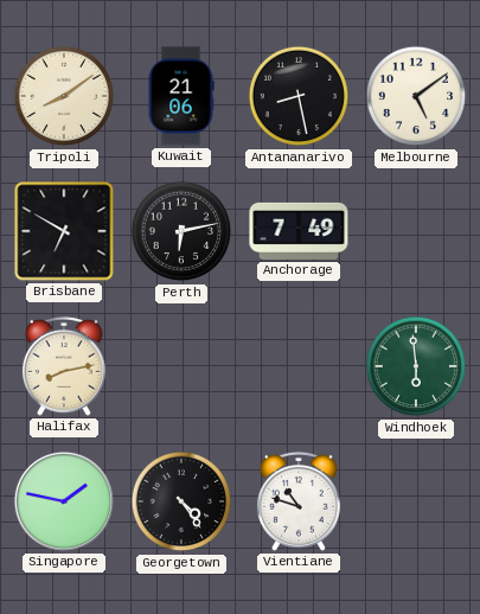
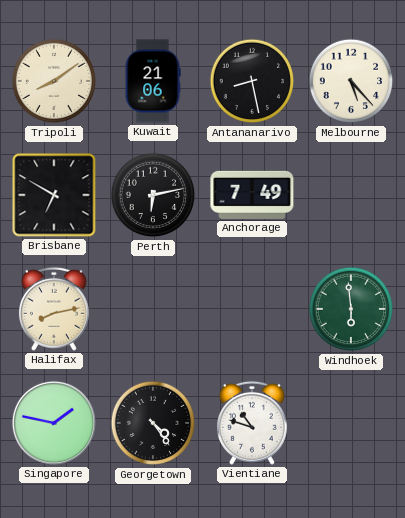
Melbourne: 5:09 -> 5:23 (351, 81)
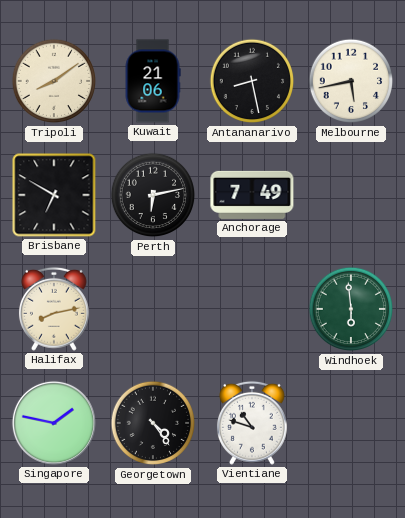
Melbourne: 5:23 -> 5:43 (351, 81)
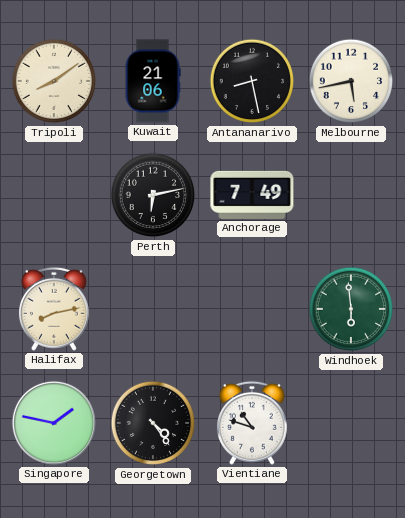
Brisbane: 6:50 -> none (54, 195)
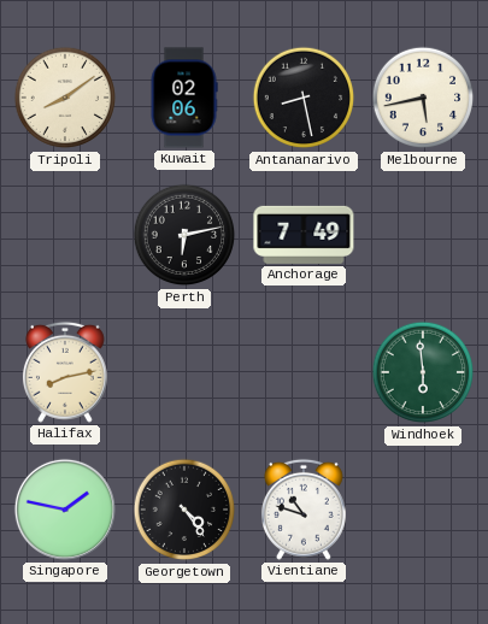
Kuwait: 21:06 -> 02:06 (184, 98)
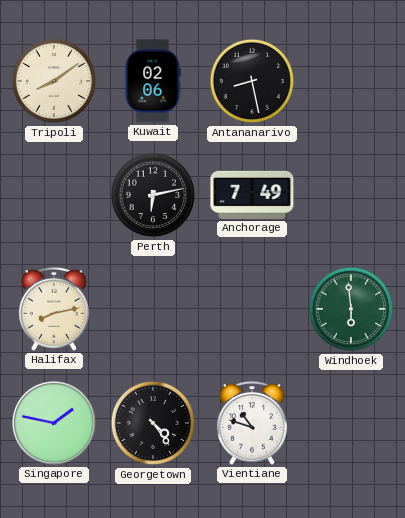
Melbourne: 5:43 -> none (423, 98)
